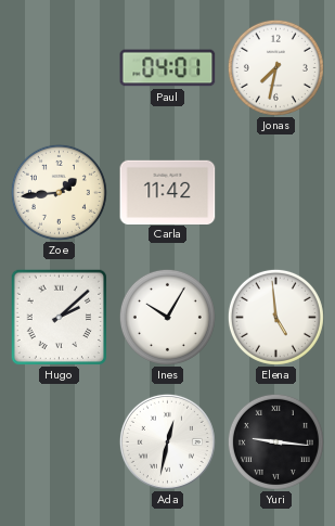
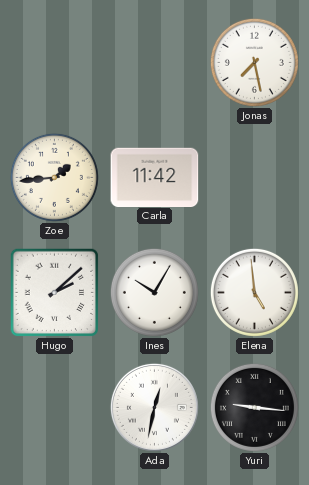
Paul: 04:01 -> none (168, 68)
Jonas: 7:32 -> 7:28 (254, 62)
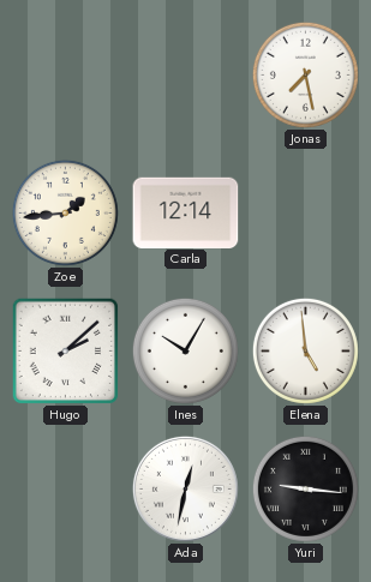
Carla: 11:42 -> 12:14 (186, 212)
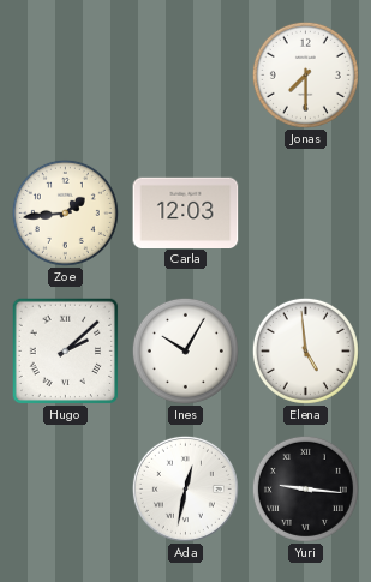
Jonas: 7:28 -> 7:30 (305, 74)
Carla: 12:14 -> 12:03 (186, 212)
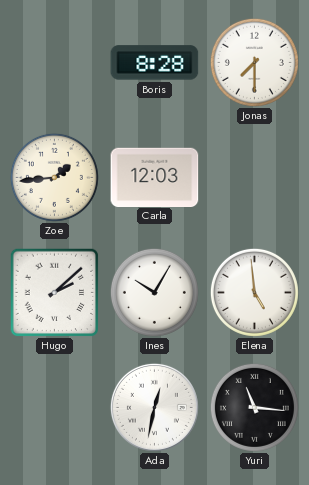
Boris: none -> 8:28 (155, 63)
Yuri: 9:16 -> 11:16 (254, 407)
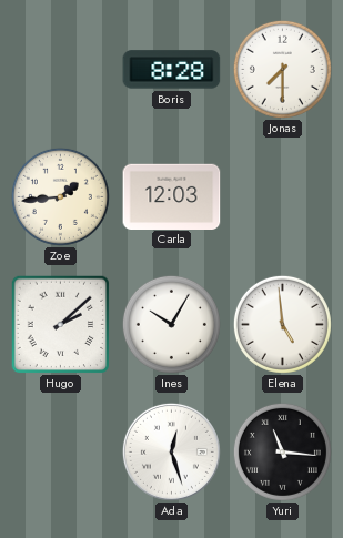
Ada: 12:32 -> 12:27 (171, 451)
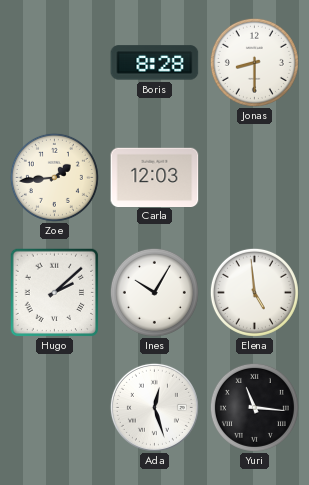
Jonas: 7:30 -> 8:30 (254, 62)
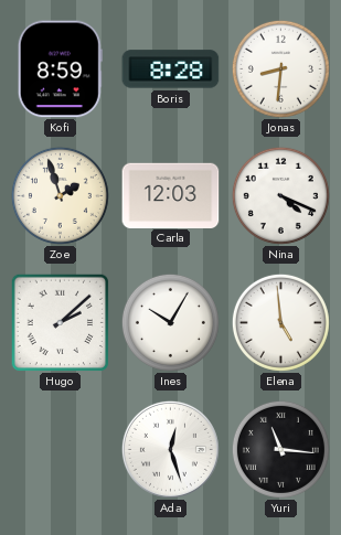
Kofi: none -> 8:59 (60, 69)
Jonas: 8:30 -> 8:31 (280, 68)
Zoe: 1:44 -> 1:57 (60, 195)
Nina: none -> 4:19 (280, 195)
